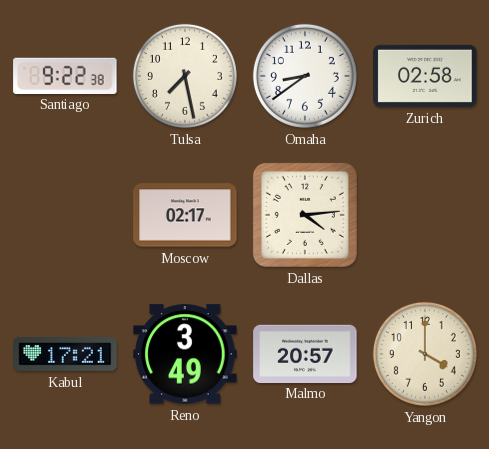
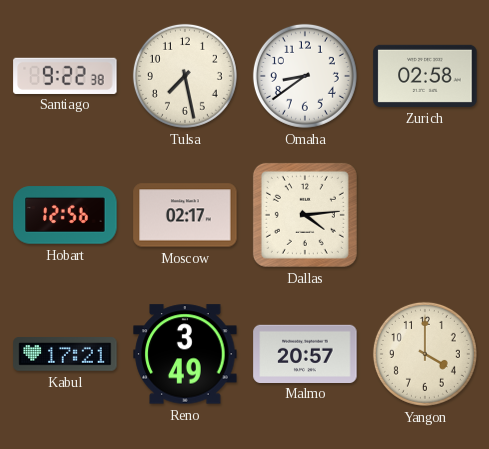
Hobart: none -> 12:56 (65, 215)
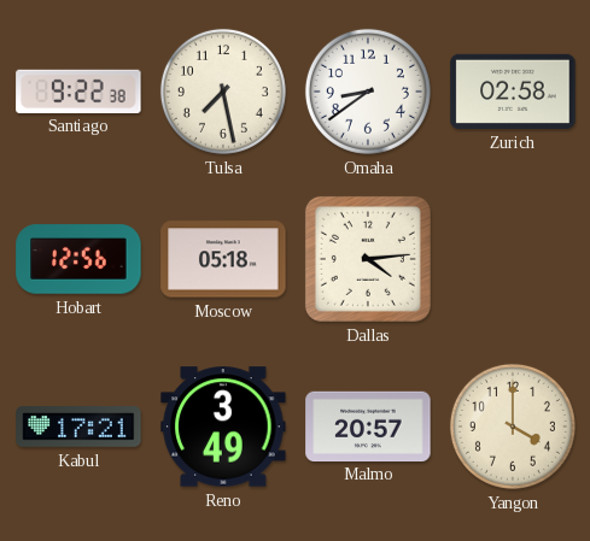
Moscow: 02:17 -> 05:18 (223, 259)
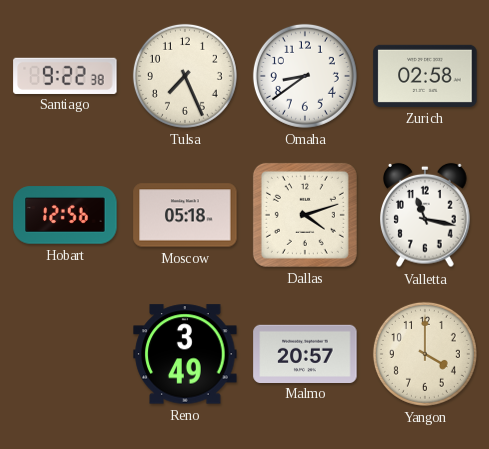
Tulsa: 7:28 -> 7:26 (185, 76)
Dallas: 4:14 -> 4:12 (305, 215)
Valletta: none -> 11:17 (426, 215)
Kabul: 17:21 -> none (78, 427)
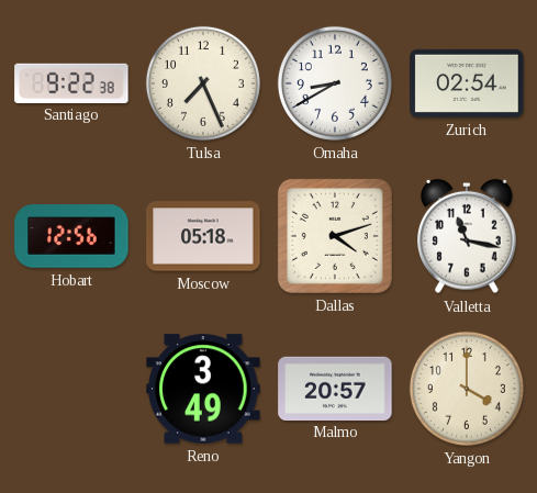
Omaha: 8:39 -> 8:40 (335, 83)
Zurich: 02:58 -> 02:54 (467, 83)
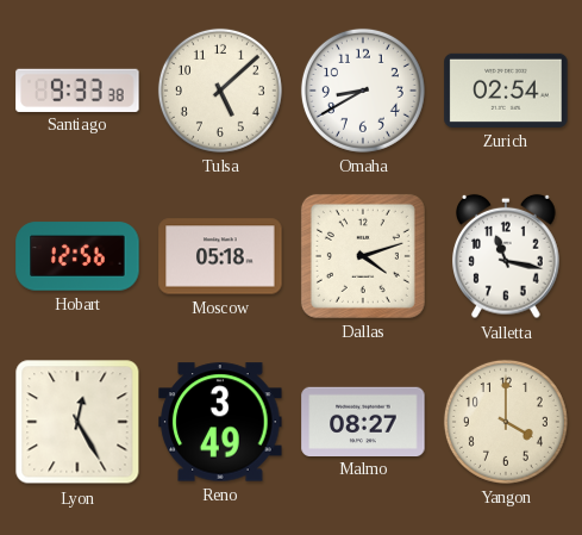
Santiago: 9:22 -> 9:33 (77, 89)
Tulsa: 7:26 -> 5:08 (220, 91)
Lyon: none -> 12:25 (77, 422)
Malmo: 20:57 -> 08:27 (363, 421)
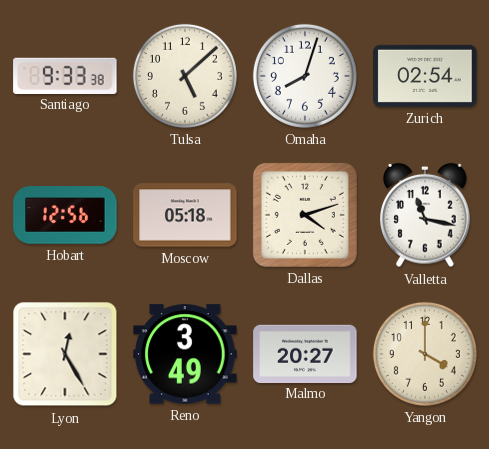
Omaha: 8:40 -> 8:03 (305, 76)
Malmo: 08:27 -> 20:27 (305, 353)
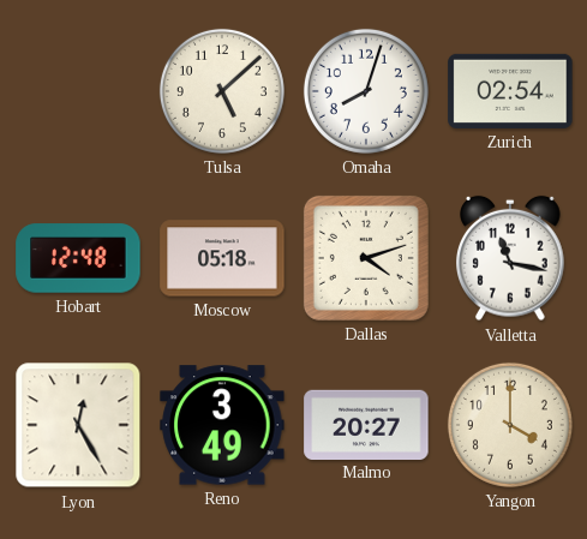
Santiago: 9:33 -> none (65, 75)
Hobart: 12:56 -> 12:48 (78, 258)
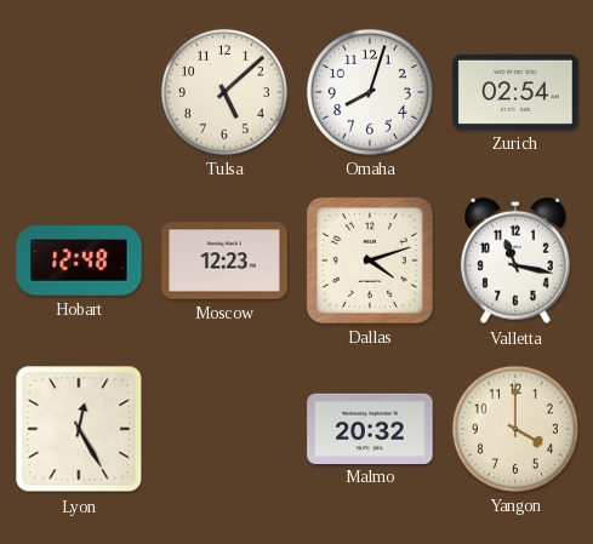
Moscow: 05:18 -> 12:23 (224, 260)
Reno: 3:49 -> none (222, 425)
Malmo: 20:27 -> 20:32 (370, 428)
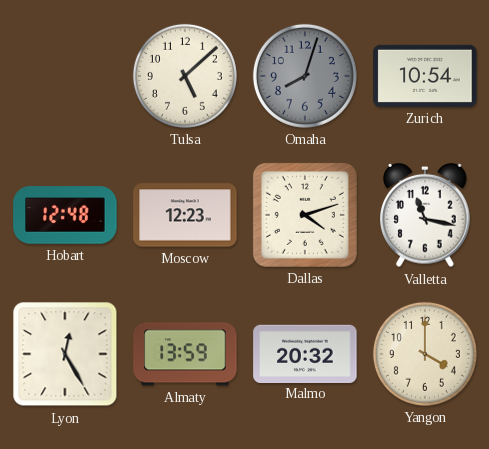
Omaha dial: white -> grey (305, 76)
Zurich: 02:54 -> 10:54 (425, 76)
Almaty: none -> 13:59 (185, 354)
